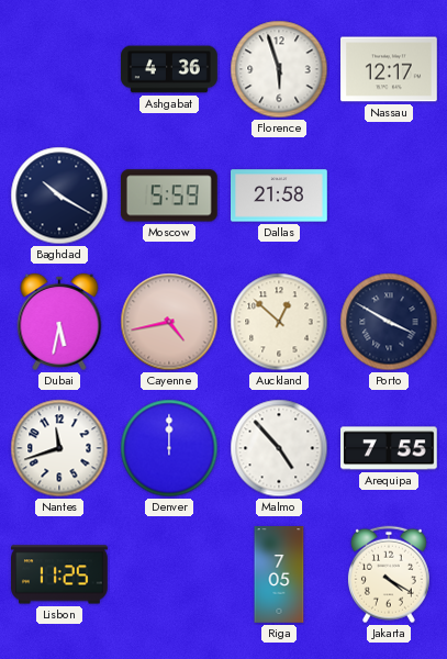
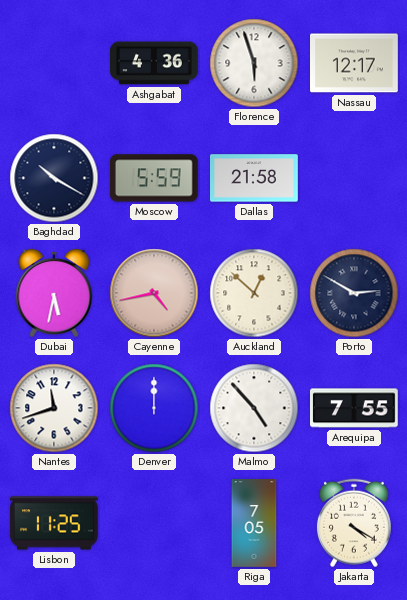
Porto: 3:50 -> 2:50 (354, 293)
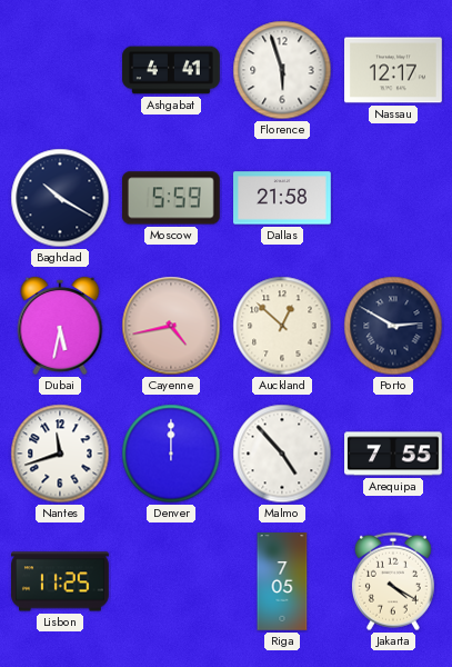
Ashgabat: 4:36 -> 4:41 (171, 70)
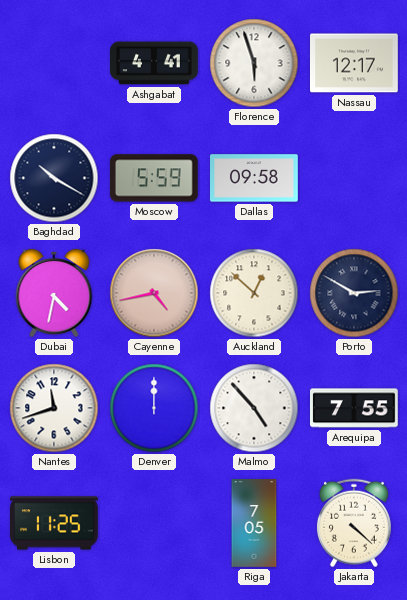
Dallas: 21:58 -> 09:58 (255, 178)
Dubai: 5:32 -> 4:32 (54, 293)
Jakarta: 4:20 -> 4:22 (354, 523)
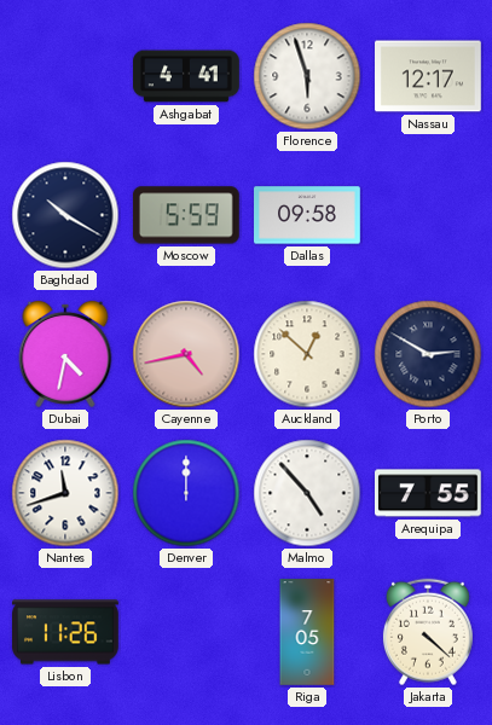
Lisbon: 11:25 -> 11:26 (66, 632)
